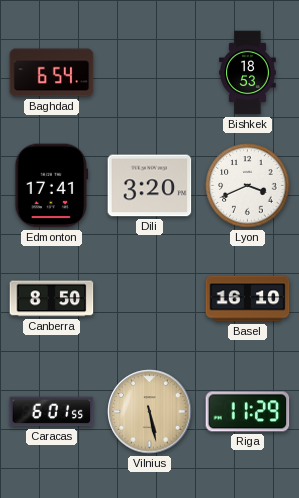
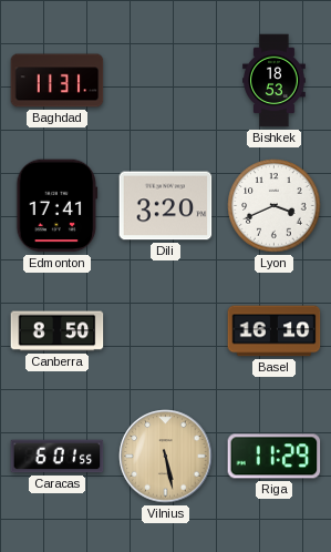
Baghdad: 6:54 -> 11:31 (58, 81)
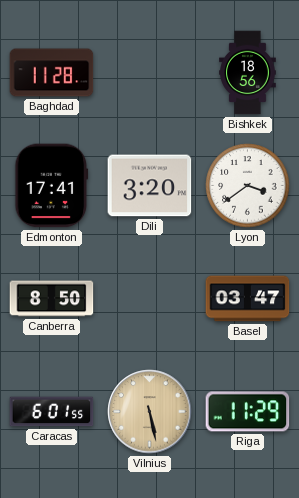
Baghdad: 11:31 -> 11:28 (52, 73)
Bishkek: 18:53 -> 18:56 (248, 73)
Lyon: 3:41 -> 3:39 (248, 186)
Basel: 16:10 -> 03:47 (248, 299)
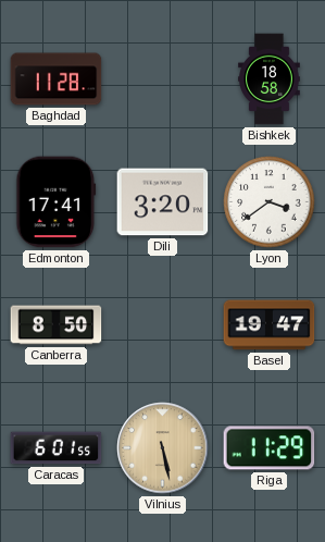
Bishkek: 18:56 -> 18:58 (270, 79)
Basel: 03:47 -> 19:47 (270, 325)
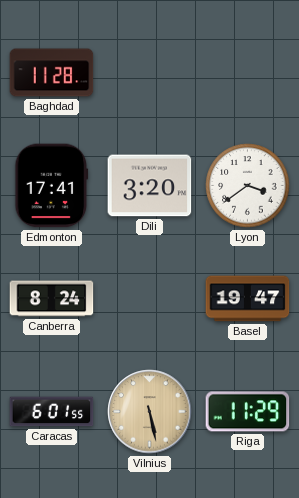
Bishkek: 18:58 -> none (270, 79)
Canberra: 8:50 -> 8:24 (52, 299)
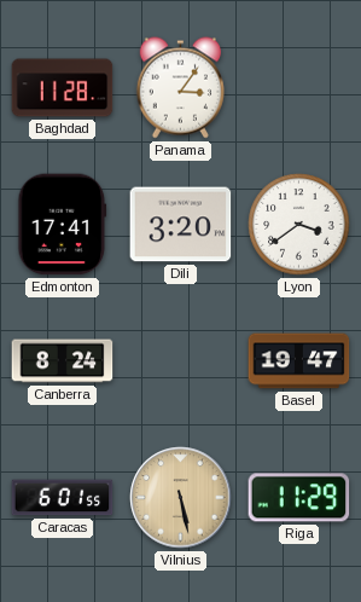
Panama: none -> 3:06 (180, 88)
